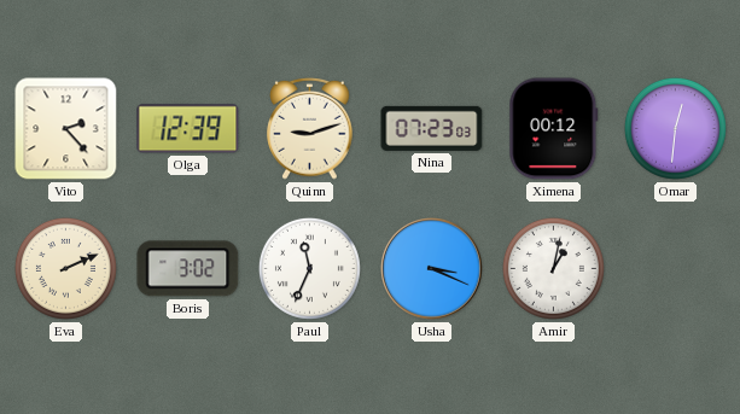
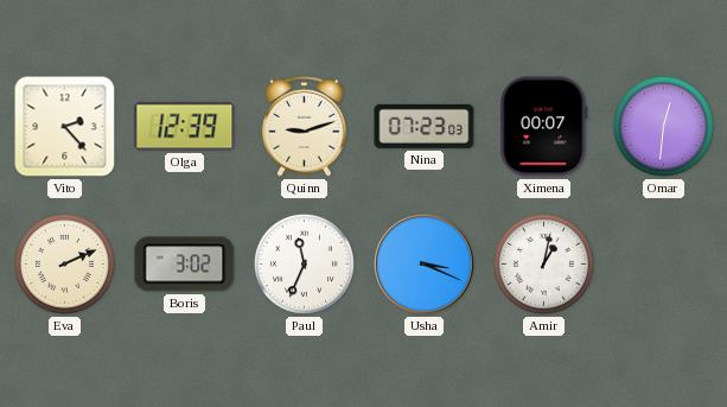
Ximena: 00:12 -> 00:07 (544, 127)
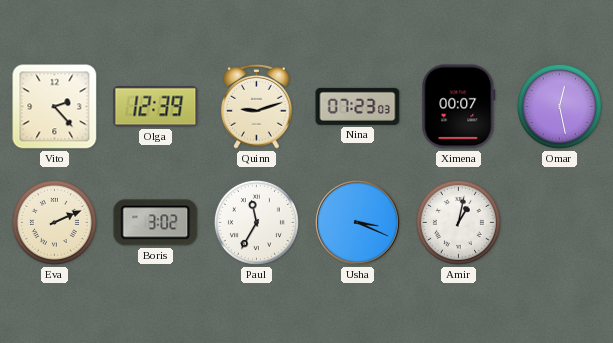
Omar: 12:31 -> 12:28 (559, 106)
Paul: 11:34 -> 11:35 (256, 222)
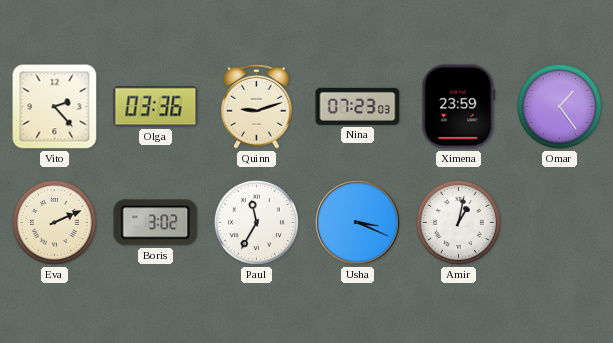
Olga: 12:39 -> 03:36 (156, 107)
Ximena: 00:07 -> 23:59 (459, 107)
Omar: 12:28 -> 1:24 (559, 106)
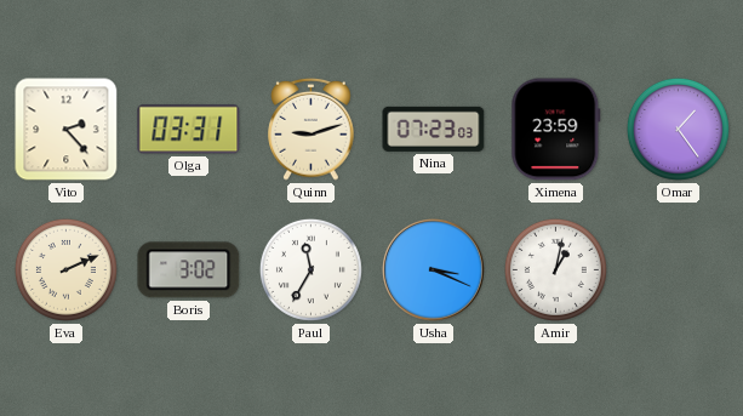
Olga: 03:36 -> 03:31 (189, 130)
